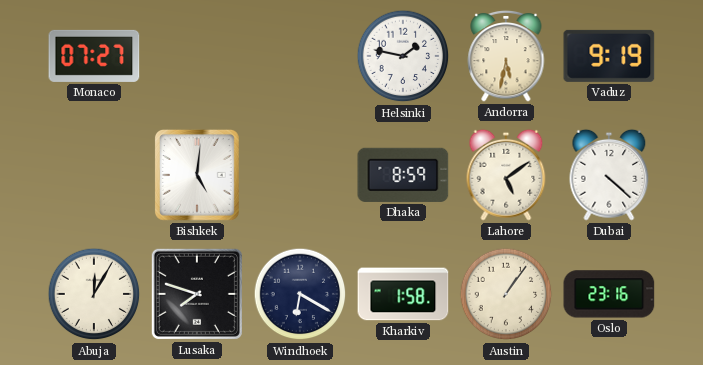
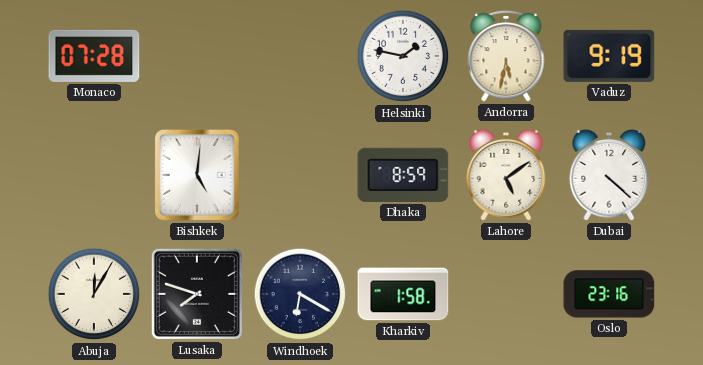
Monaco: 07:27 -> 07:28 (94, 56)
Austin: 1:06 -> none (506, 294)
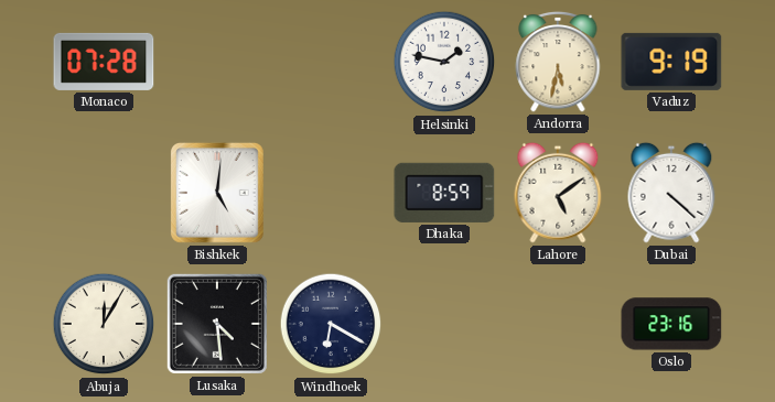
Lusaka: 7:48 -> 4:29 (217, 324)
Kharkiv: 1:58 -> none (403, 294)
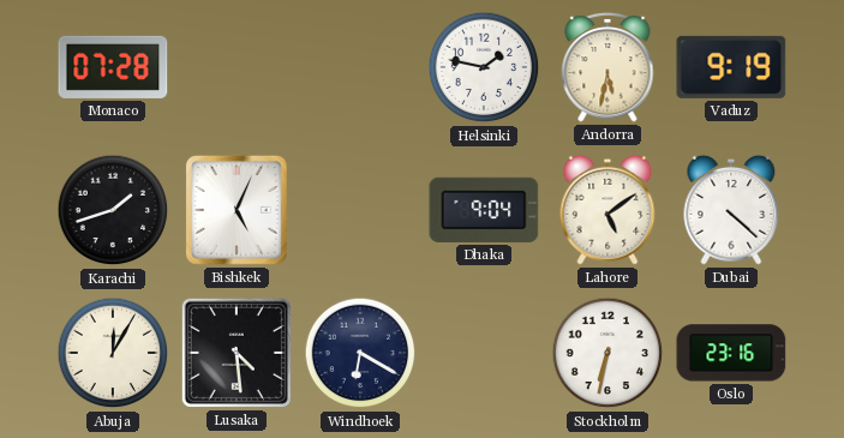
Karachi: none -> 1:42 (113, 210)
Bishkek: 5:01 -> 5:04 (237, 210)
Dhaka: 8:59 -> 9:04 (484, 210)
Stockholm: none -> 6:32 (607, 353)
